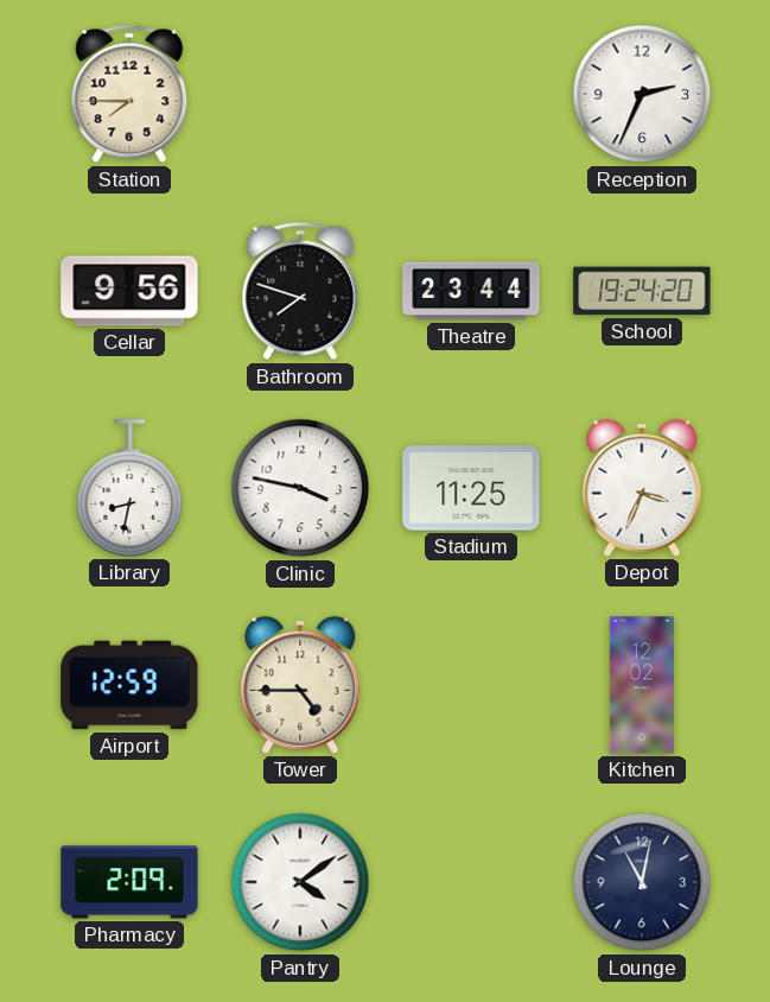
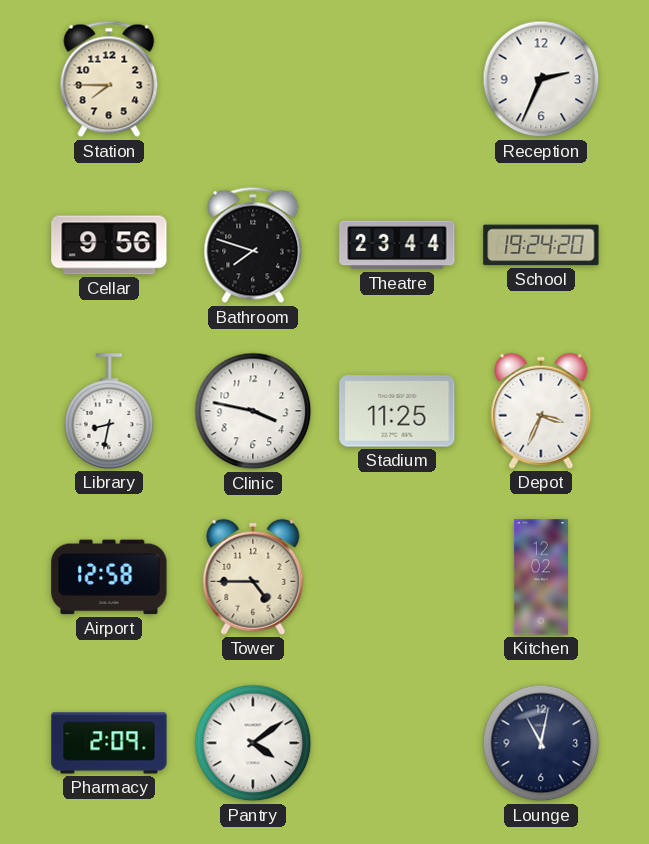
Airport: 12:59 -> 12:58 (109, 577)
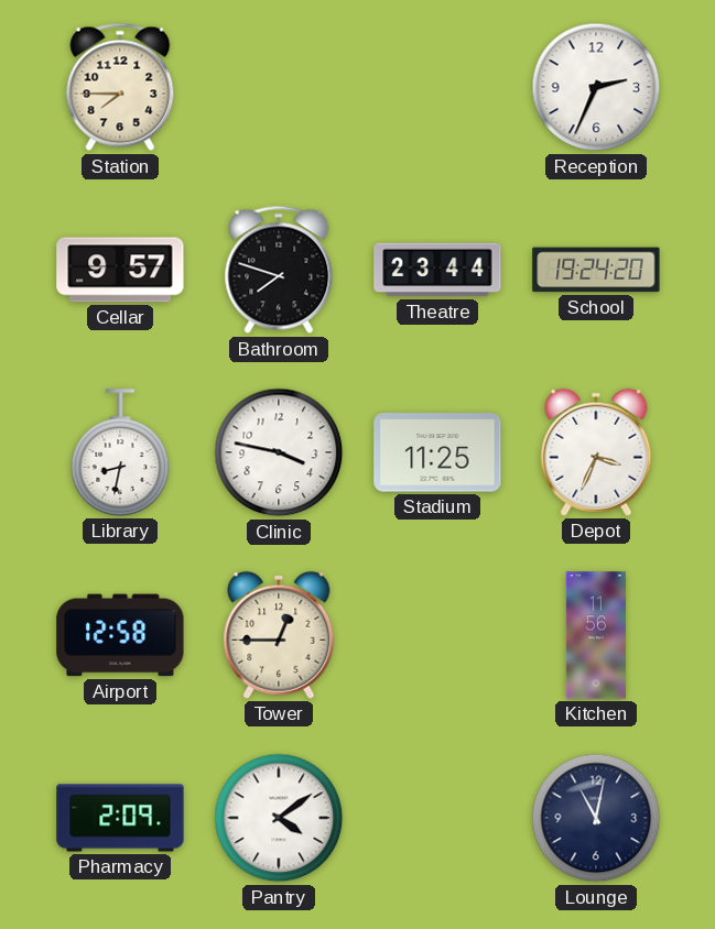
Cellar: 9:56 -> 9:57 (120, 270)
Tower: 4:45 -> 12:45 (279, 635)
Kitchen: 12:02 -> 11:56 (596, 635)
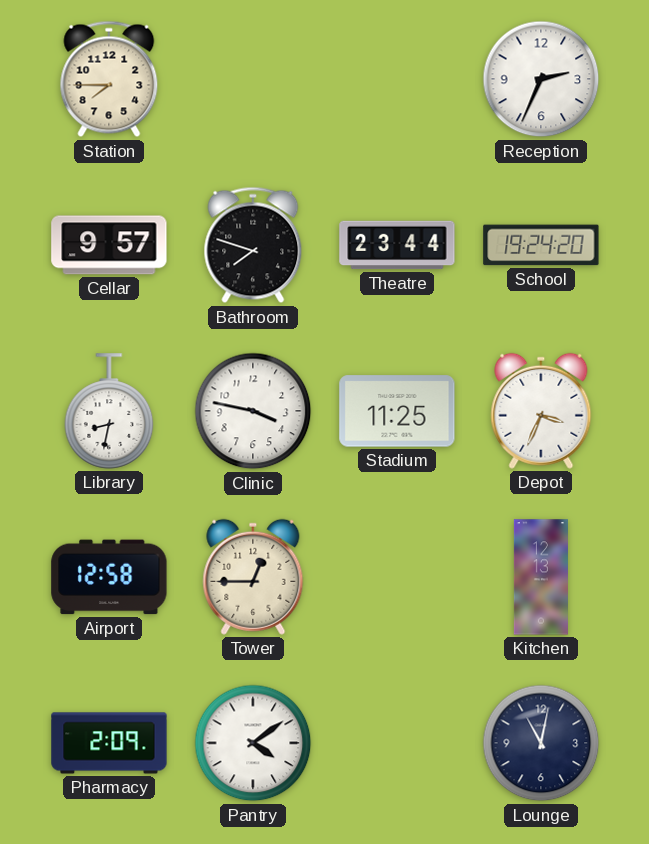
Kitchen: 11:56 -> 12:13 (541, 577)
